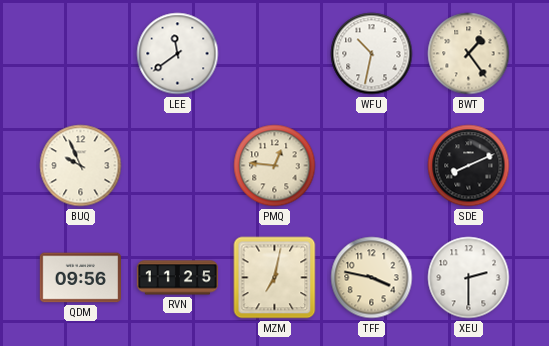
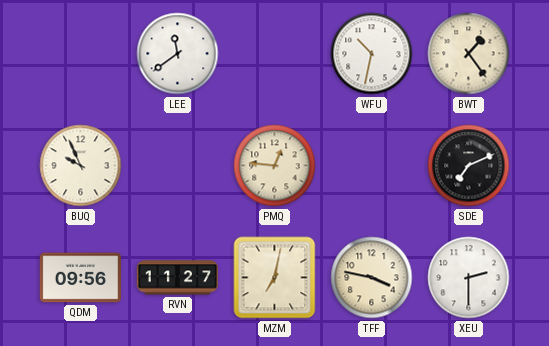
SDE: 8:11 -> 7:11 (469, 166)
RVN: 11:25 -> 11:27 (178, 278)
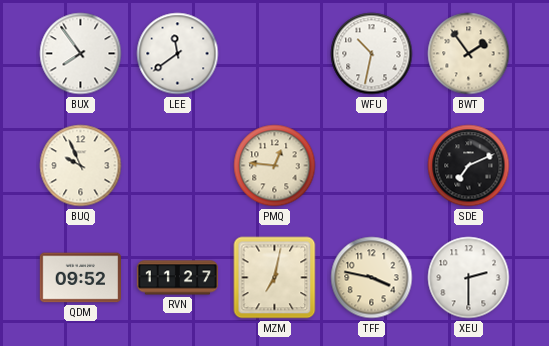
BUX: none -> 7:54 (81, 54)
BWT: 1:24 -> 1:54 (469, 54)
QDM: 09:56 -> 09:52 (80, 278)
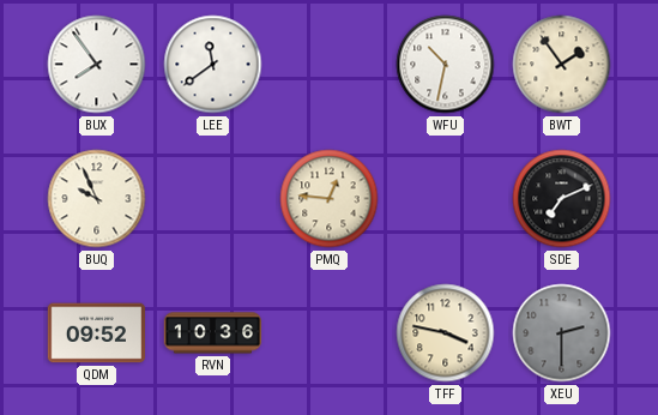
RVN: 11:27 -> 10:36 (213, 333)
MZM: 7:02 -> none (275, 278)
XEU dial: white -> grey (562, 333)
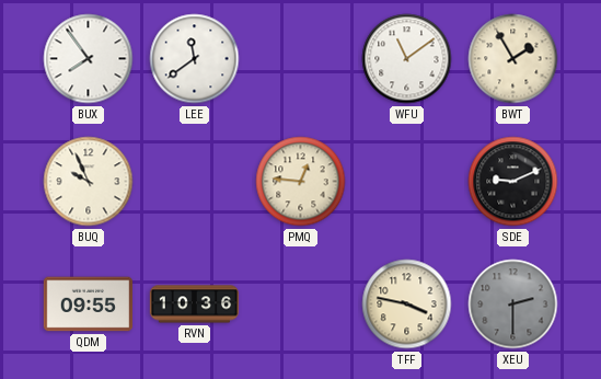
WFU: 10:32 -> 11:09 (407, 59)
BWT: 1:54 -> 1:55 (513, 59)
SDE: 7:11 -> 9:11 (513, 182)
QDM: 09:52 -> 09:55 (88, 305)
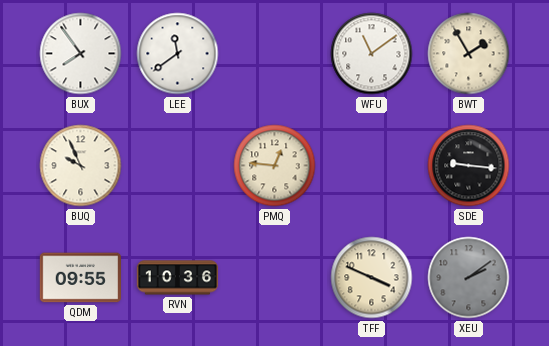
SDE: 9:11 -> 9:16 (469, 166)
TFF: 3:47 -> 3:49 (372, 278)
XEU: 2:30 -> 2:09 (469, 278)
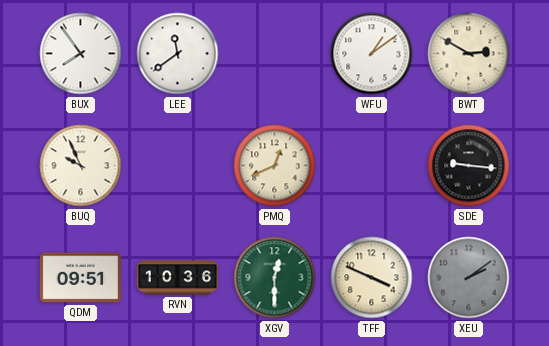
WFU: 11:09 -> 1:09 (372, 54)
BWT: 1:55 -> 2:50 (469, 54)
PMQ: 12:46 -> 12:41 (275, 166)
QDM: 09:55 -> 09:51 (80, 278)
XGV: none -> 12:30 (275, 278)
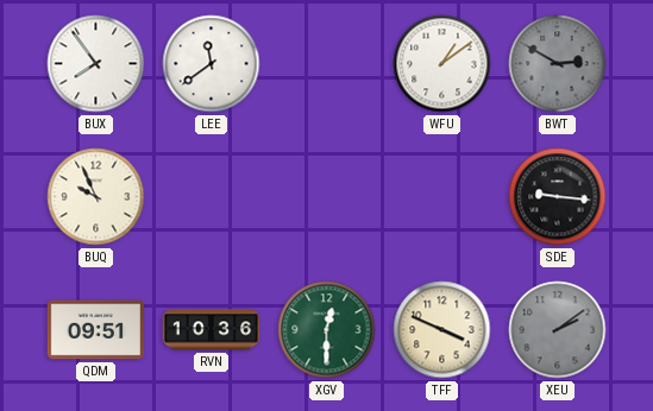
BWT dial: cream -> grey (558, 64)
PMQ: 12:41 -> none (275, 166)
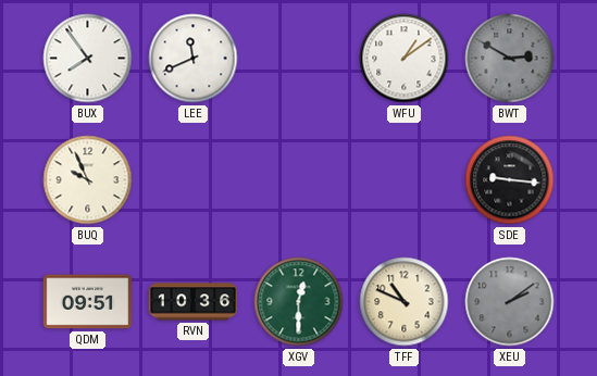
LEE: 11:39 -> 11:41 (194, 59)
TFF: 3:49 -> 10:49 (405, 302)
